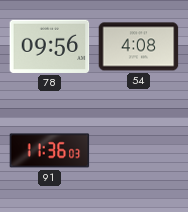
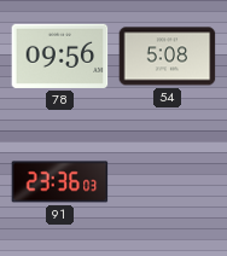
54: 4:08 -> 5:08 (168, 57)
91: 11:36 -> 23:36 (60, 182)
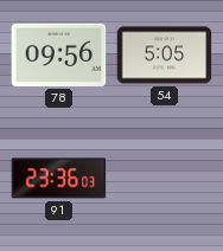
54: 5:08 -> 5:05 (165, 56)
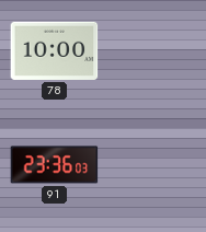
78: 09:56 -> 10:00 (55, 50)
54: 5:05 -> none (165, 56)
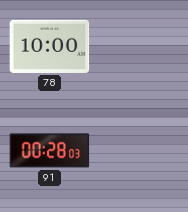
91: 23:36 -> 00:28 (50, 151)
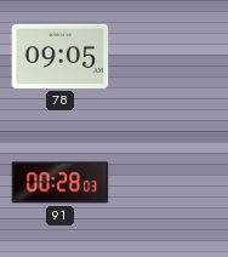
78: 10:00 -> 09:05 (61, 56)
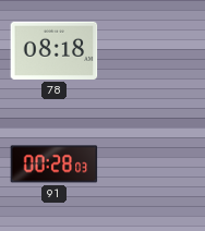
78: 09:05 -> 08:18 (55, 50)
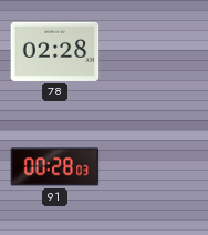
78: 08:18 -> 02:28 (55, 51)
